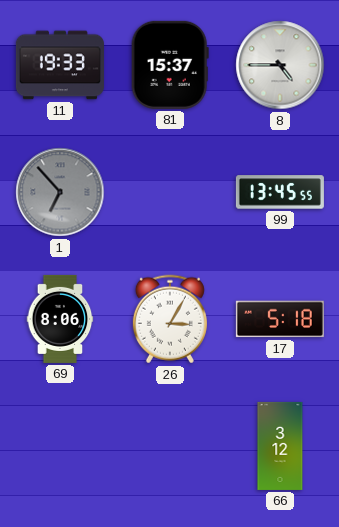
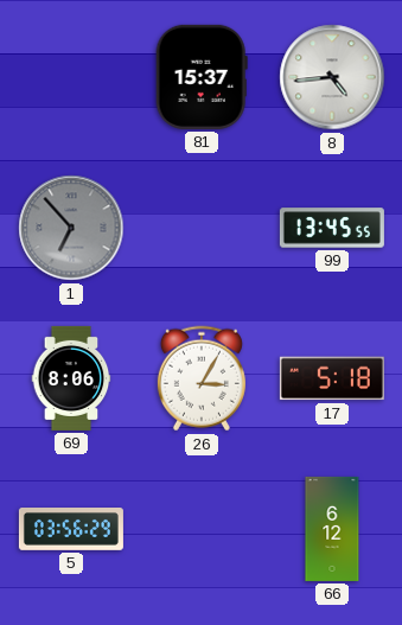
11: 19:33 -> none (60, 65)
8: 4:45 -> 4:44 (332, 77)
5: none -> 03:56 (71, 530)
66: 3:12 -> 6:12 (332, 529)
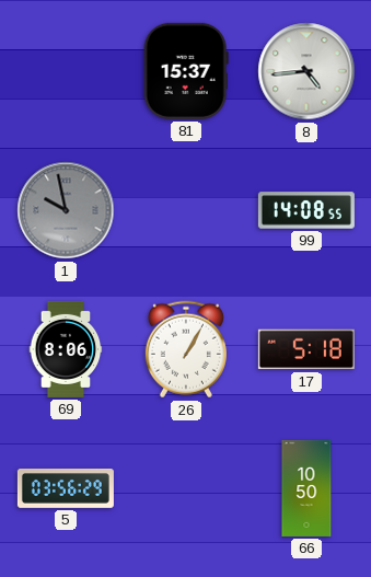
1: 6:53 -> 9:58 (66, 210)
99: 13:45 -> 14:08 (306, 210)
26: 3:05 -> 1:05 (186, 349)
66: 6:12 -> 10:50 (306, 488)
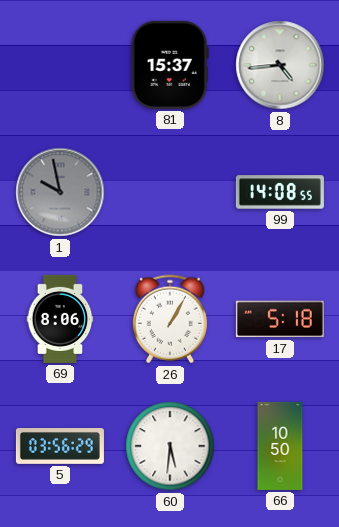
60: none -> 5:31 (170, 446)
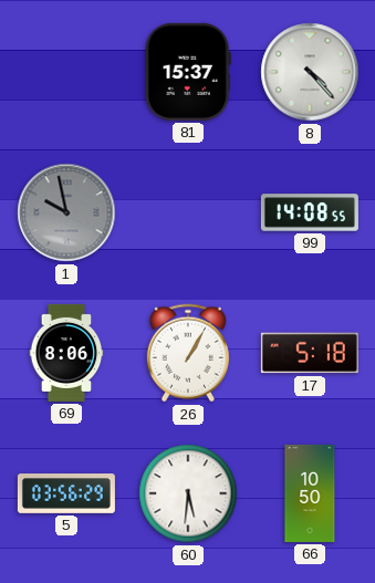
8: 4:44 -> 4:23 (310, 72)
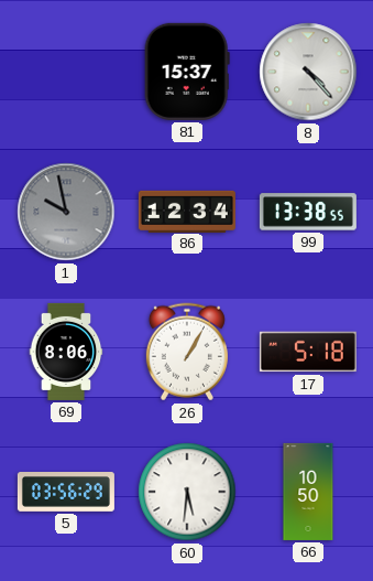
86: none -> 12:34 (187, 211)
99: 14:08 -> 13:38 (308, 212)
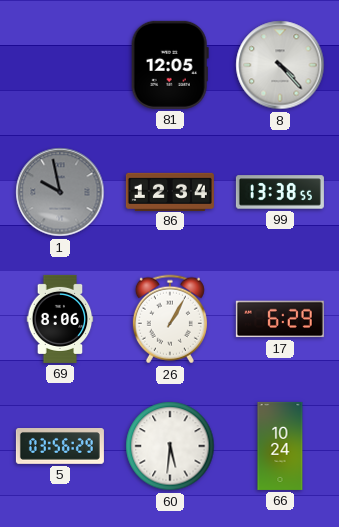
81: 15:37 -> 12:05 (170, 65)
17: 5:18 -> 6:29 (280, 319)
66: 10:50 -> 10:24 (280, 446)
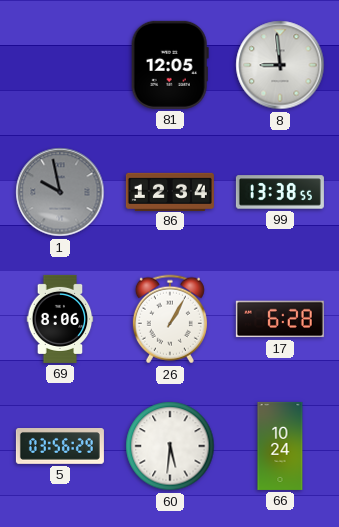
8: 4:23 -> 8:59 (280, 65)
17: 6:29 -> 6:28 (280, 319)
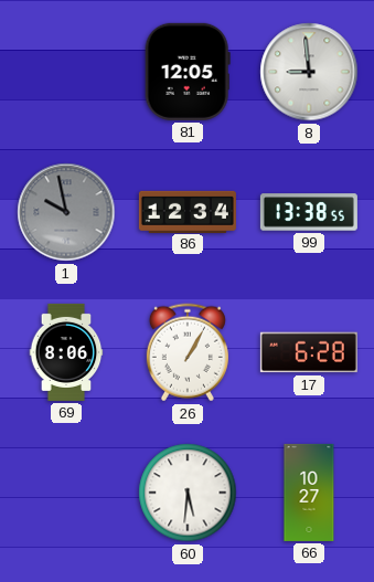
5: 03:56 -> none (60, 447)
66: 10:24 -> 10:27 (309, 493)
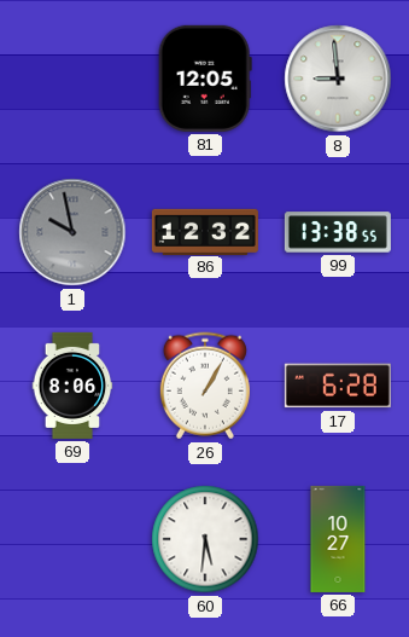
86: 12:34 -> 12:32 (205, 231)
